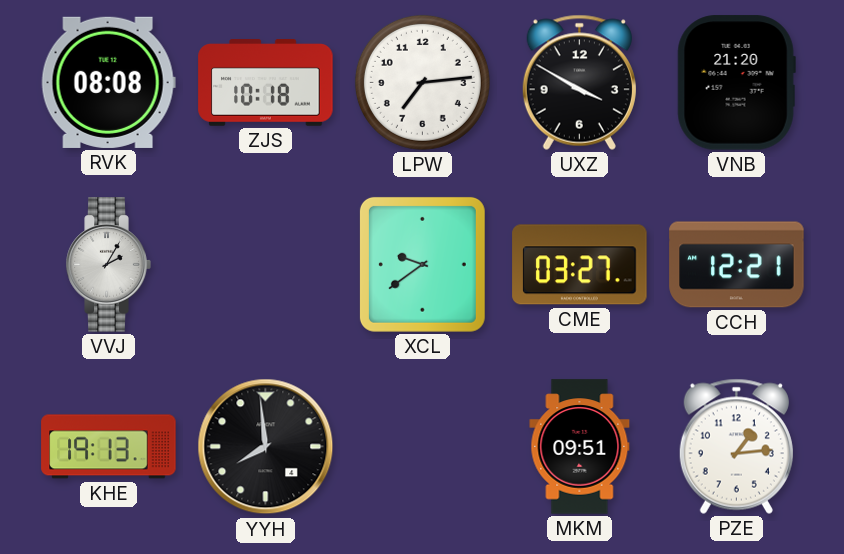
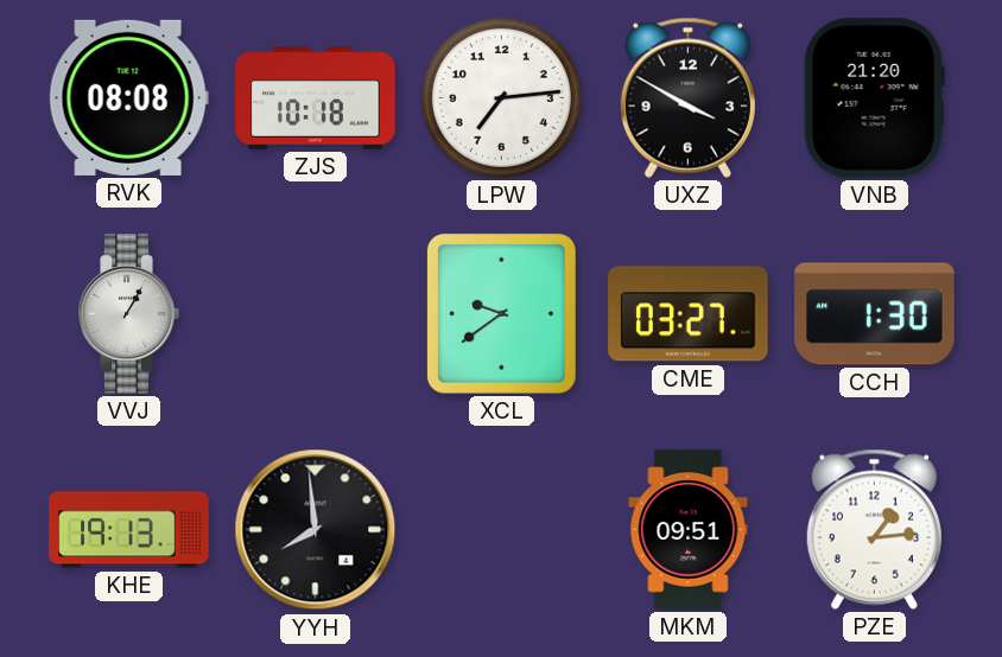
VVJ: 2:05 -> 1:05 (128, 314)
CCH: 12:21 -> 1:30 (875, 314)
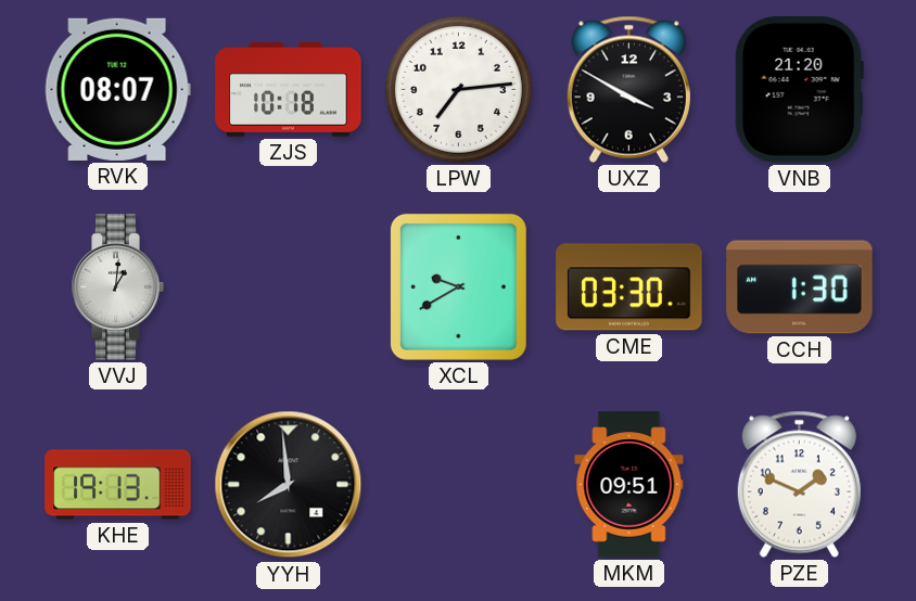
RVK: 08:08 -> 08:07 (117, 89)
VVJ: 1:05 -> 1:01 (117, 287)
XCL: 9:39 -> 9:40 (458, 286)
CME: 03:27 -> 03:30 (629, 287)
PZE: 1:14 -> 1:49 (799, 484)
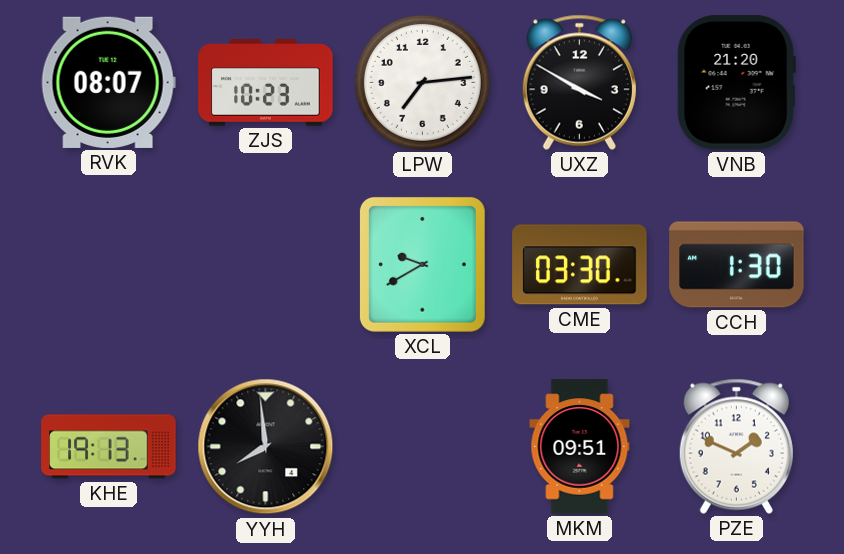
ZJS: 10:18 -> 10:23 (266, 83)
VVJ: 1:01 -> none (117, 287)
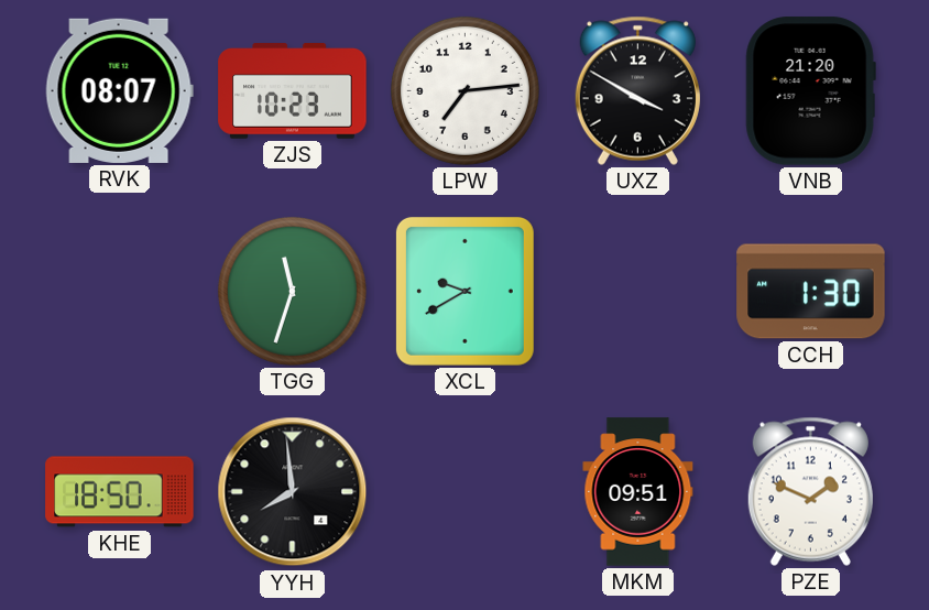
TGG: none -> 11:33 (292, 291)
CME: 03:30 -> none (580, 265)
KHE: 19:13 -> 18:50 (120, 492)
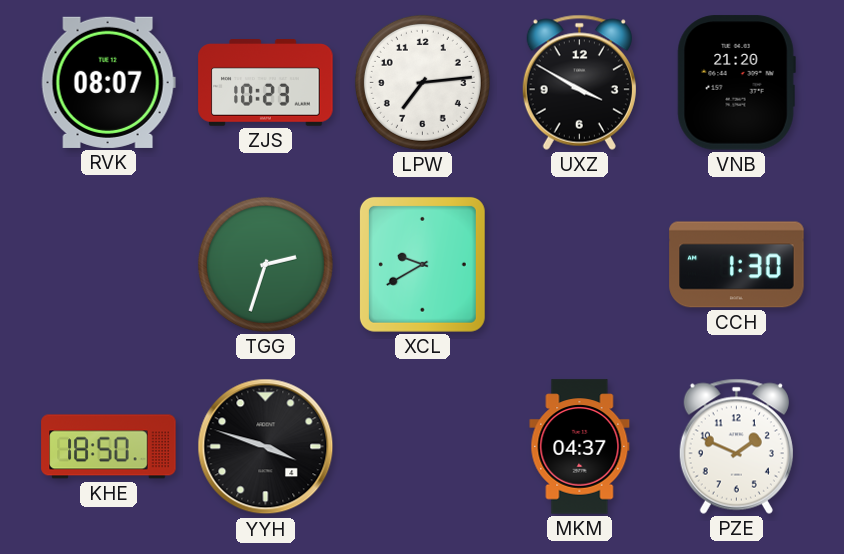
TGG: 11:33 -> 2:33 (265, 264)
YYH: 7:59 -> 3:48 (266, 447)
MKM: 09:51 -> 04:37 (580, 447)
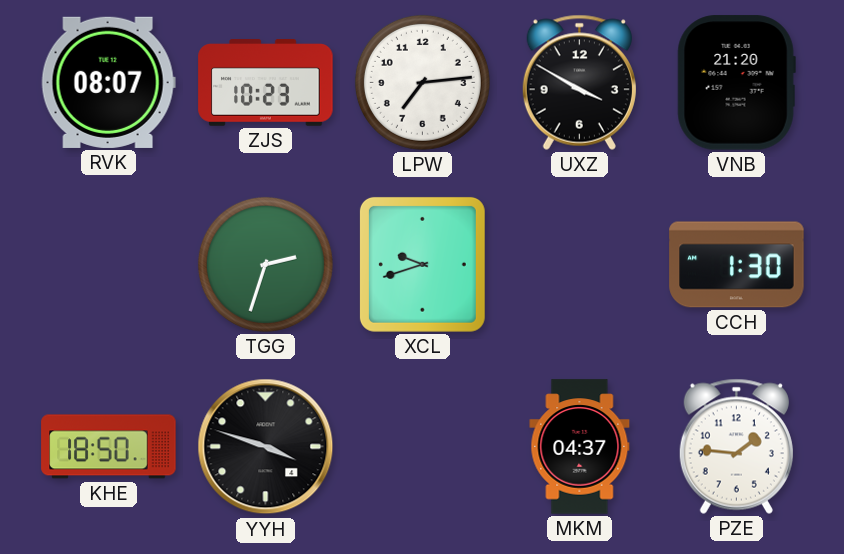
XCL: 9:40 -> 9:42 (422, 264)
PZE: 1:49 -> 1:46 (736, 446)
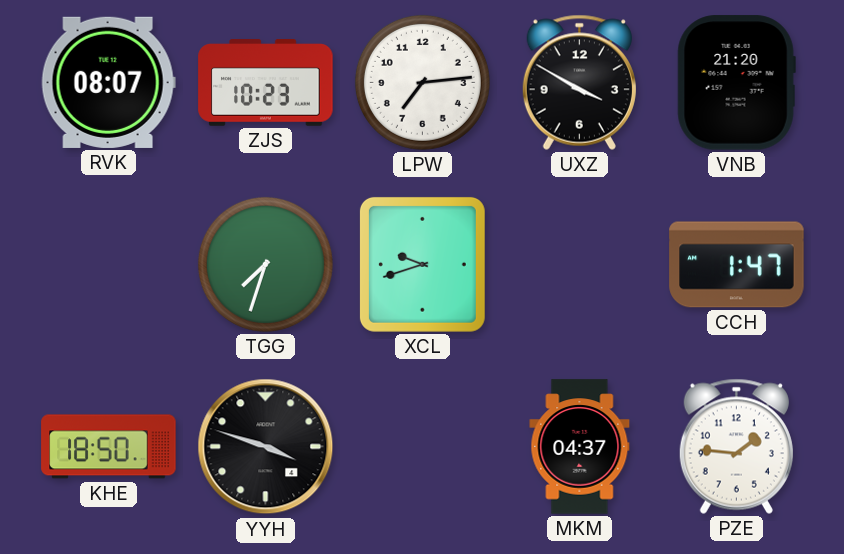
TGG: 2:33 -> 7:33 (265, 264)
CCH: 1:30 -> 1:47 (737, 265)
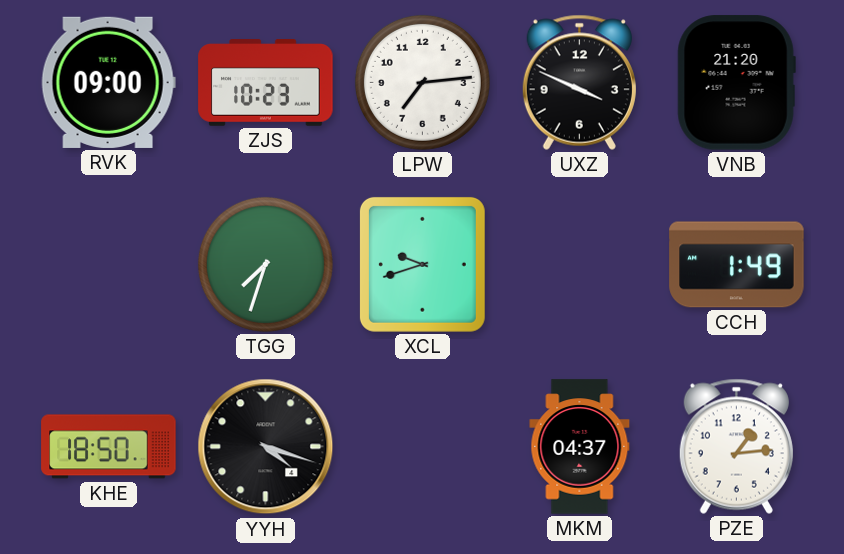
RVK: 08:07 -> 09:00 (108, 82)
UXZ: 3:50 -> 3:49 (579, 82)
CCH: 1:47 -> 1:49 (737, 265)
YYH: 3:48 -> 4:18 (266, 447)
PZE: 1:46 -> 1:14 (736, 446)
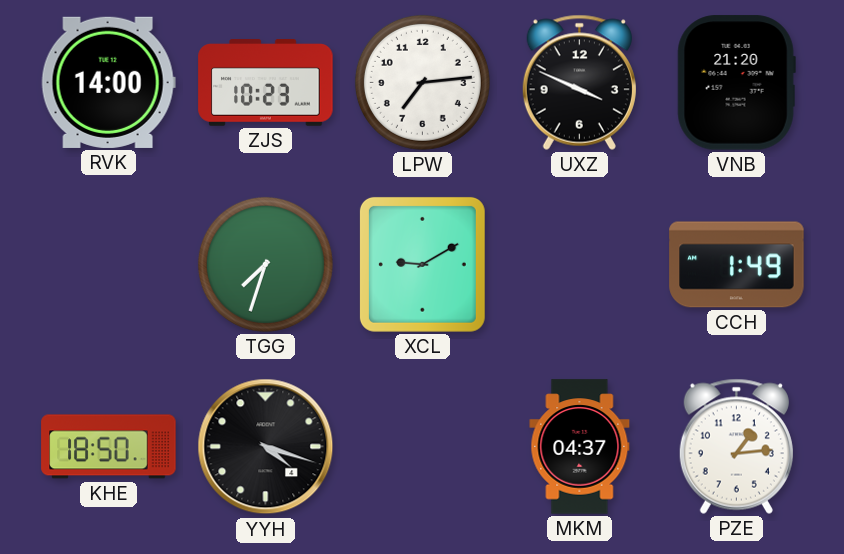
RVK: 09:00 -> 14:00 (108, 82)
XCL: 9:42 -> 9:10 (422, 264)
